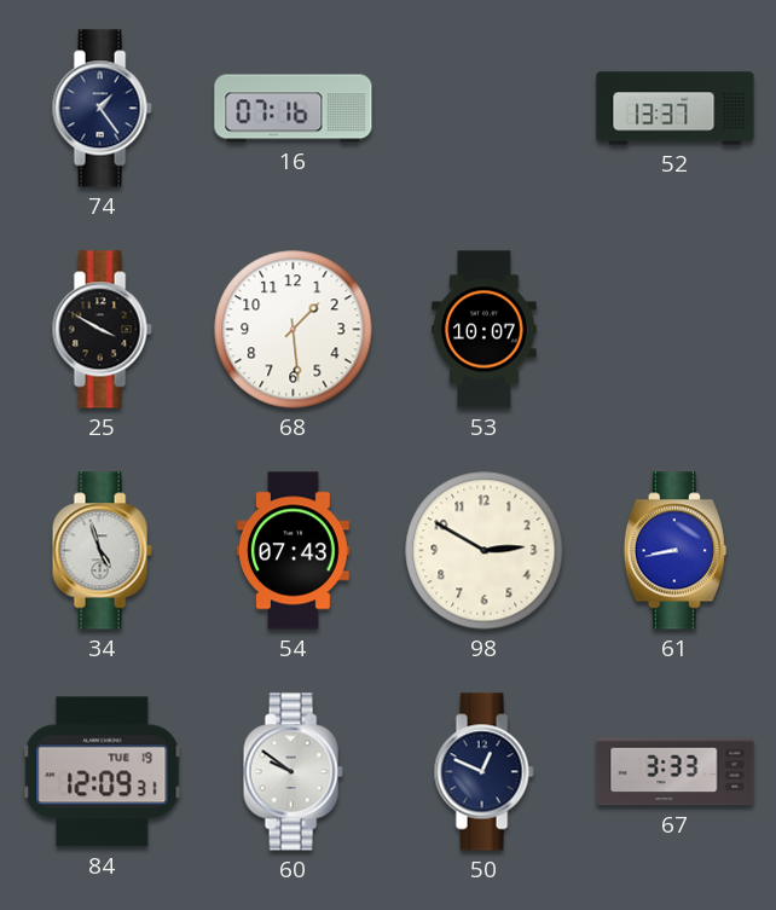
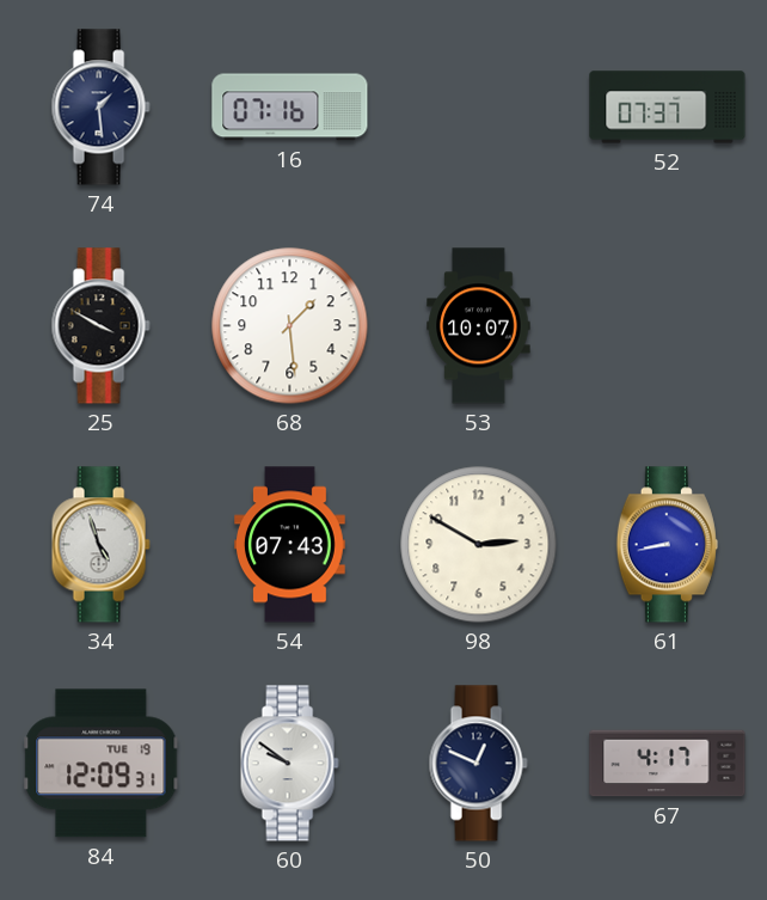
74: 1:24 -> 1:29 (100, 108)
52: 13:37 -> 07:37 (668, 108)
67: 3:33 -> 4:17 (668, 764)
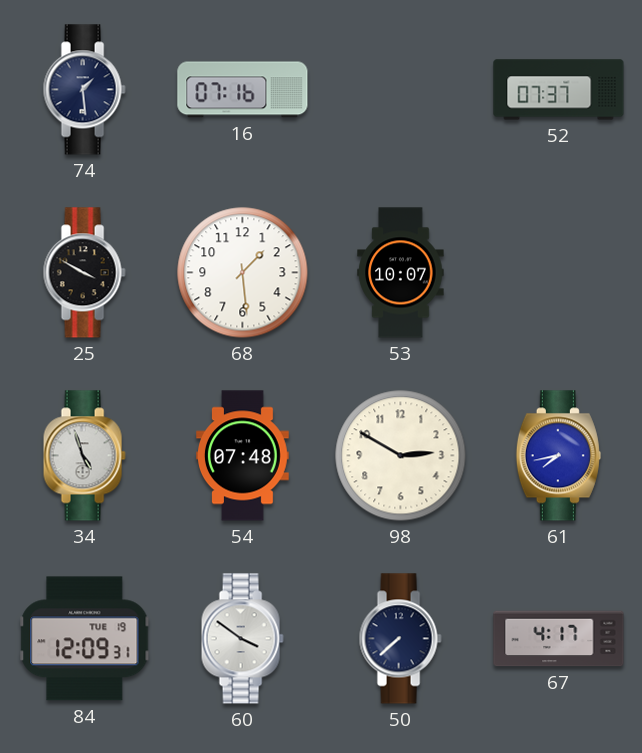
54: 07:43 -> 07:48 (243, 456)
61: 8:43 -> 7:43 (558, 456)
60: 9:51 -> 3:51 (242, 639)
50: 12:49 -> 7:38 (400, 639)
